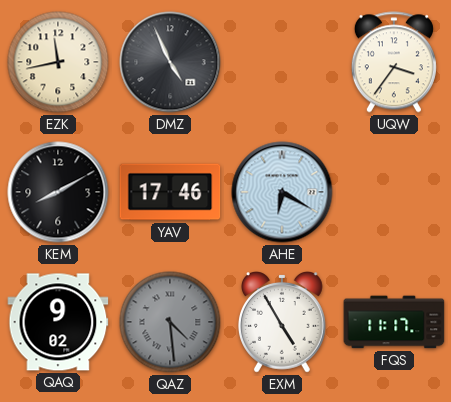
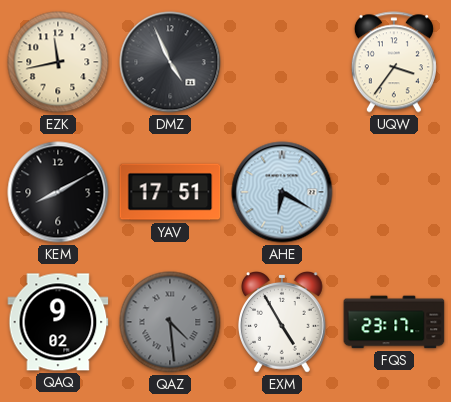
YAV: 17:46 -> 17:51 (170, 192)
FQS: 11:17 -> 23:17 (394, 322)
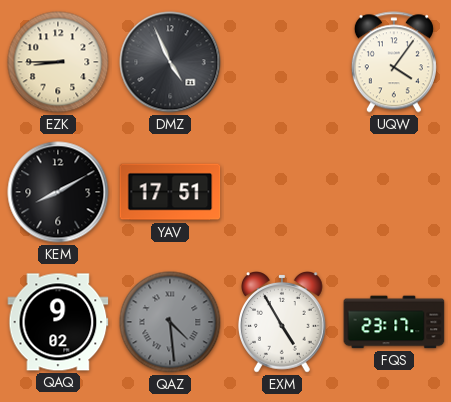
EZK: 11:43 -> 8:45 (58, 62)
UQW: 3:36 -> 4:06 (394, 62)
AHE: 6:20 -> none (282, 192)
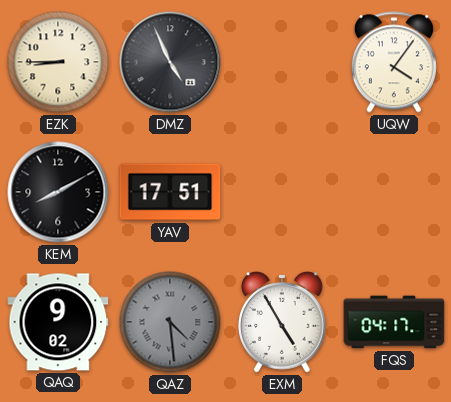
FQS: 23:17 -> 04:17 (394, 322)
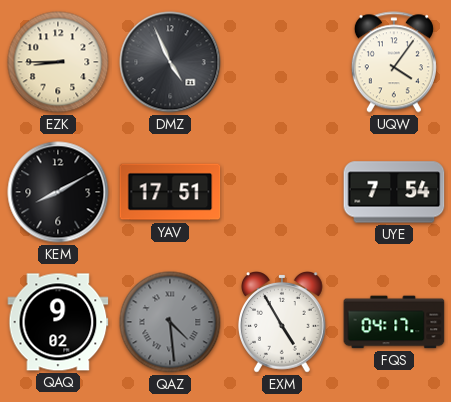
UYE: none -> 7:54 (394, 192)
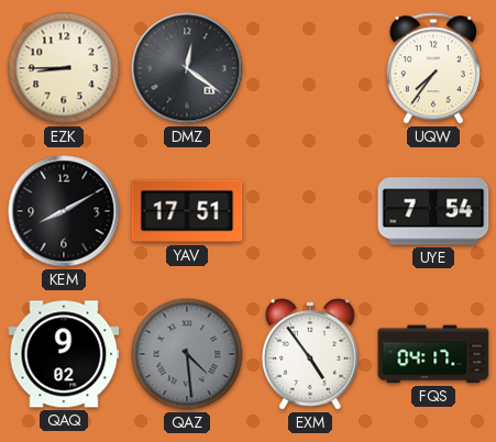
DMZ: 4:56 -> 12:21 (187, 68)
UQW: 4:06 -> 7:36 (433, 68)
EXM: 4:55 -> 4:54 (310, 355)
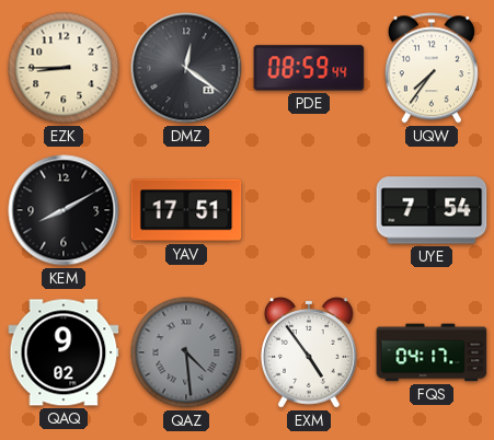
PDE: none -> 08:59 (309, 68)
